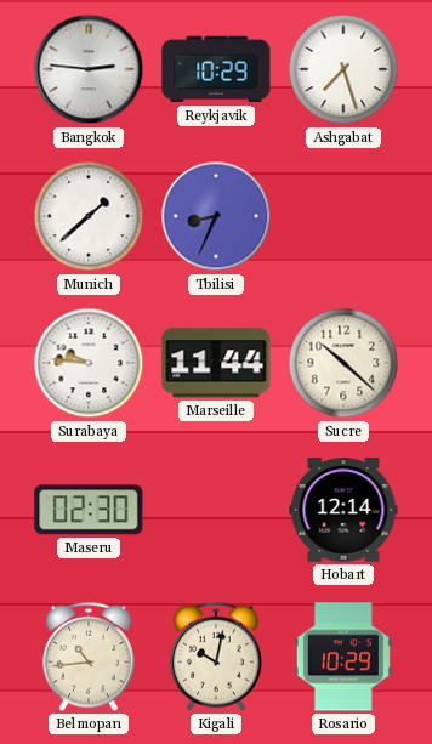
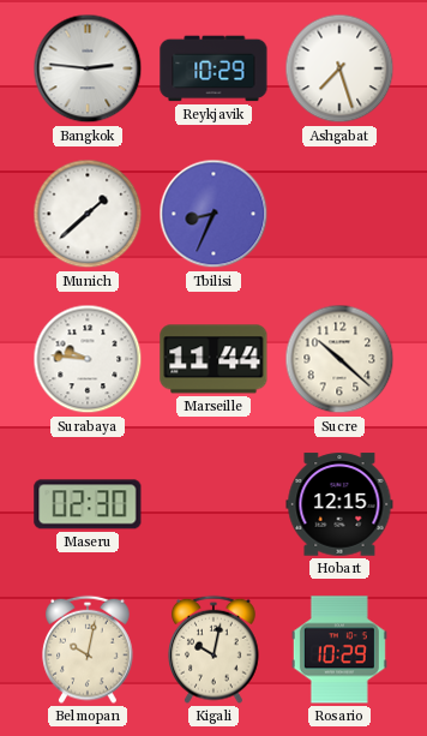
Hobart: 12:14 -> 12:15 (339, 504)
Belmopan: 10:44 -> 10:02 (88, 650)
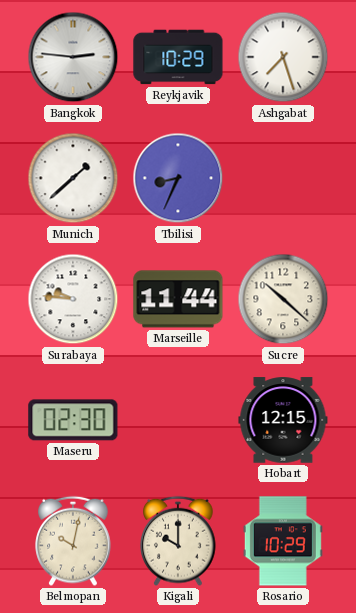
Kigali: 10:02 -> 10:00 (178, 541)
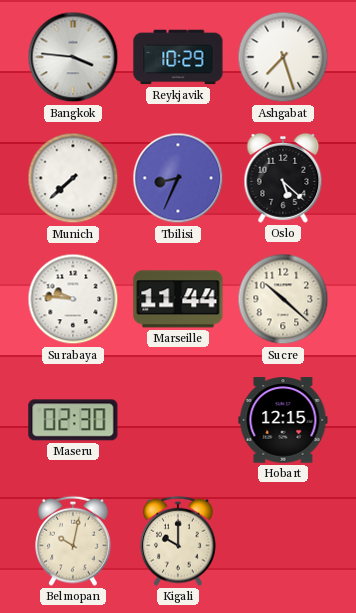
Bangkok: 2:46 -> 3:46 (73, 57)
Munich: 1:38 -> 7:38 (73, 178)
Oslo: none -> 5:22 (283, 178)
Rosario: 10:29 -> none (283, 541)
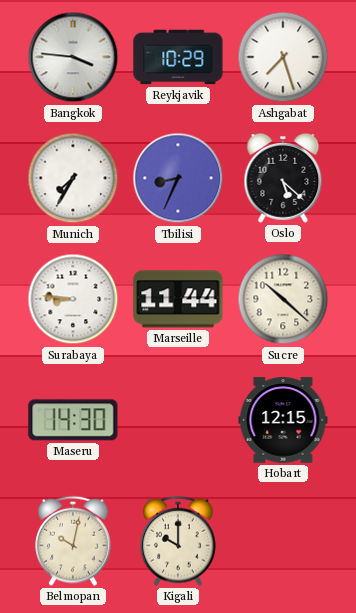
Munich: 7:38 -> 7:35 (73, 178)
Surabaya: 9:46 -> 8:46 (73, 299)
Maseru: 02:30 -> 14:30 (73, 420)
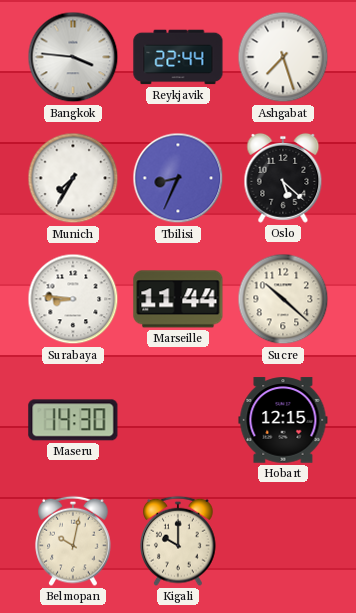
Reykjavik: 10:29 -> 22:44 (178, 57)
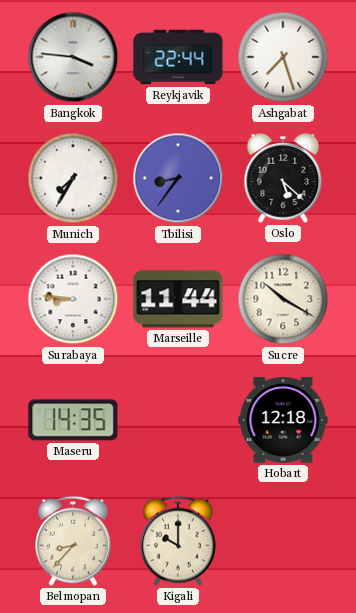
Tbilisi: 8:34 -> 8:36 (178, 178)
Sucre: 10:22 -> 10:20 (283, 299)
Maseru: 14:30 -> 14:35 (73, 420)
Hobart: 12:15 -> 12:18 (283, 420)
Belmopan: 10:02 -> 8:37 (73, 541)
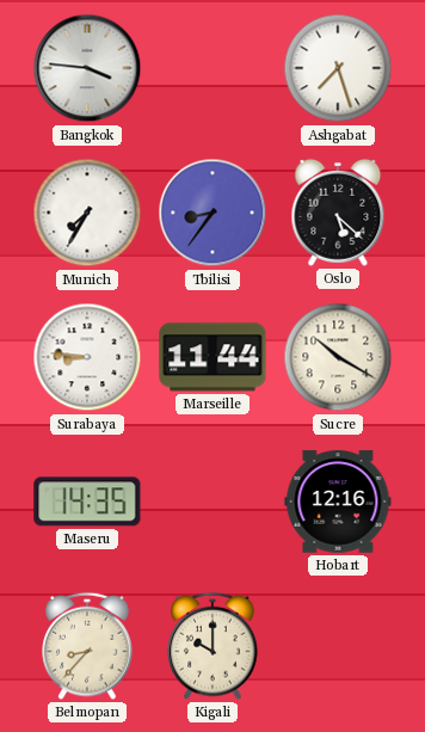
Reykjavik: 22:44 -> none (178, 57)
Hobart: 12:18 -> 12:16 (338, 502)
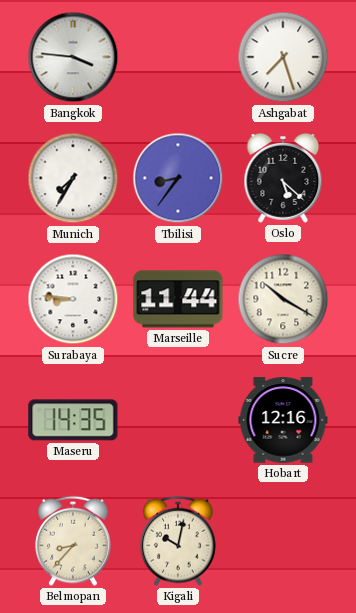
Kigali: 10:00 -> 10:02 (178, 541)
